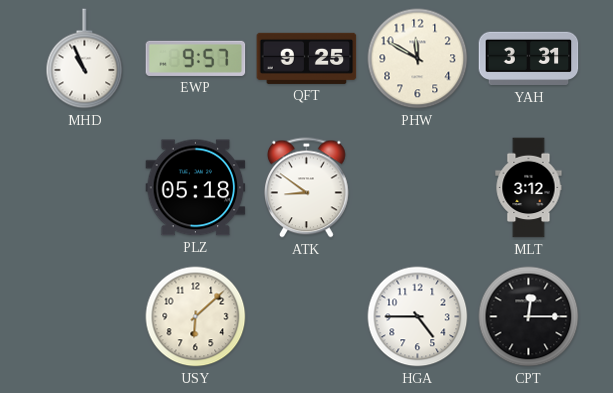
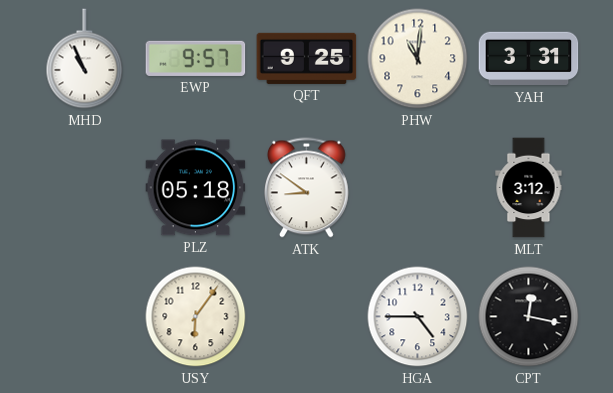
PHW: 11:50 -> 11:01 (418, 59)
USY: 6:08 -> 6:06 (196, 317)
CPT: 12:15 -> 12:17 (529, 317)
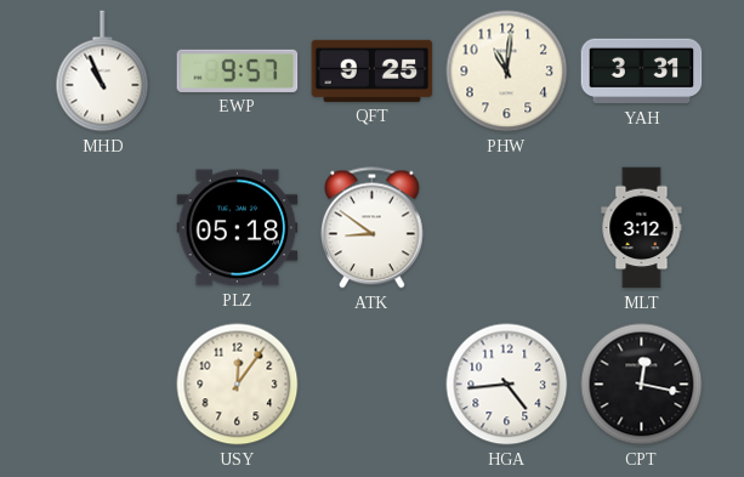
USY: 6:06 -> 12:06 (238, 385)
HGA: 4:45 -> 4:44 (507, 385)
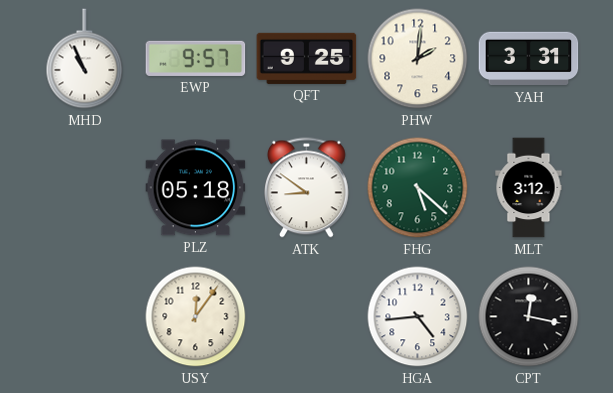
PHW: 11:01 -> 2:01 (418, 59)
FHG: none -> 5:22 (418, 188)
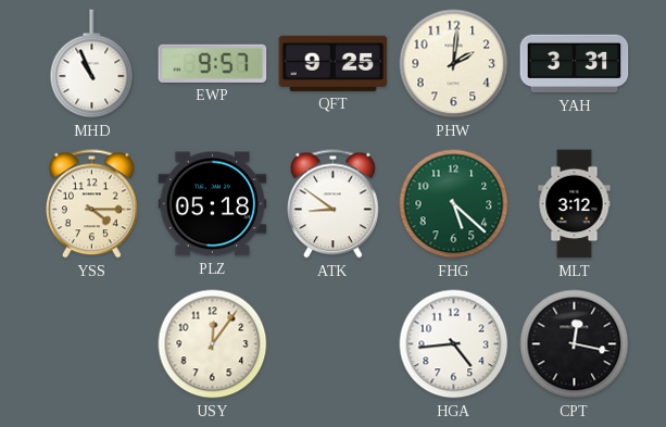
YSS: none -> 4:15 (92, 204)
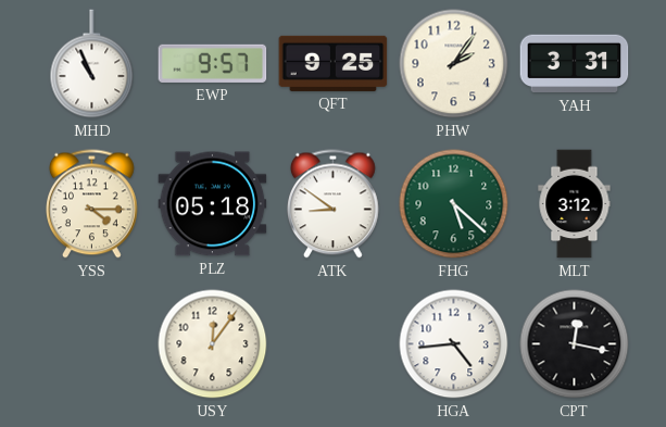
PHW: 2:01 -> 2:06 (454, 64)
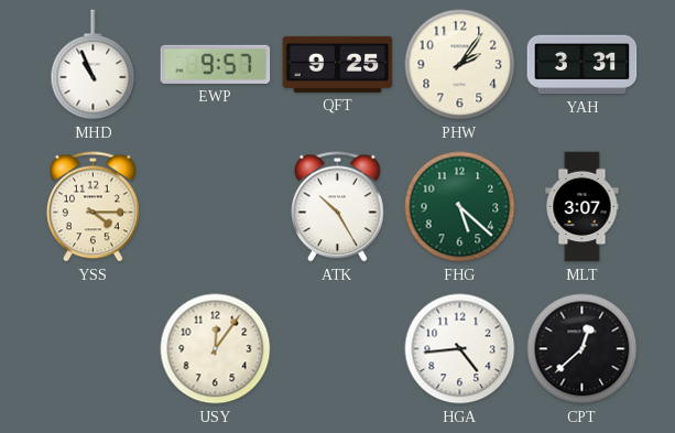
PLZ: 05:18 -> none (213, 204)
ATK: 8:51 -> 10:25 (338, 207)
MLT: 3:12 -> 3:07 (583, 207)
CPT: 12:17 -> 12:38 (583, 349)
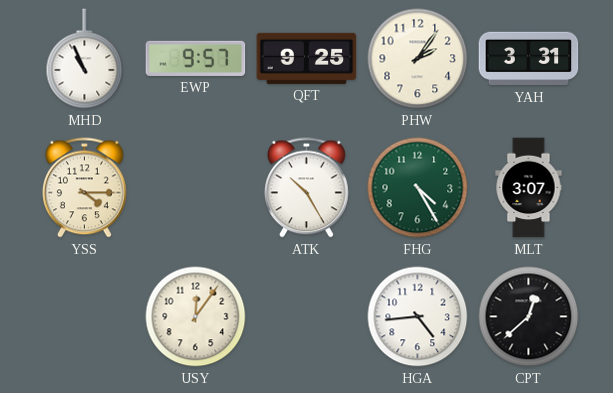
FHG: 5:22 -> 4:25 (418, 188)
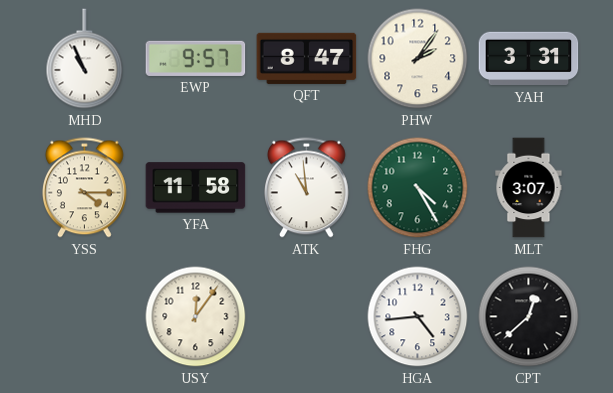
QFT: 9:25 -> 8:47 (307, 58)
YFA: none -> 11:58 (196, 188)
ATK: 10:25 -> 10:59 (307, 188)
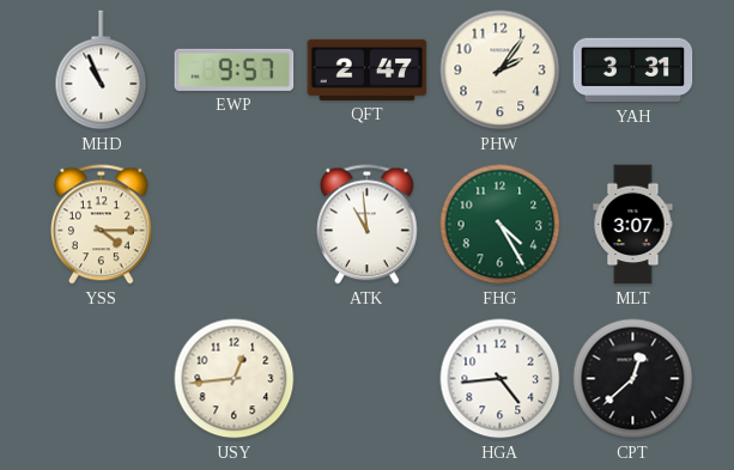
QFT: 8:47 -> 2:47 (368, 69)
YFA: 11:58 -> none (196, 188)
USY: 12:06 -> 12:44 (235, 379)
